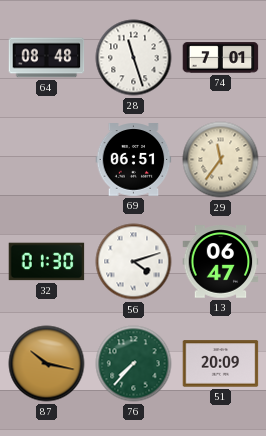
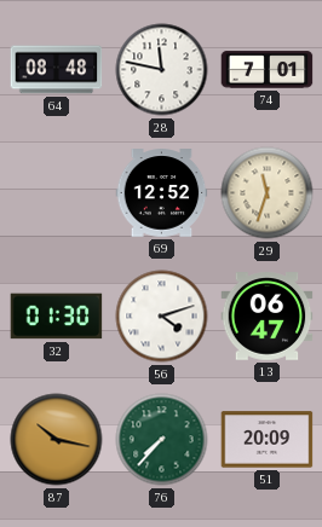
28: 11:27 -> 11:47 (162, 70)
69: 06:51 -> 12:52 (162, 193)
29: 11:36 -> 11:33 (268, 193)
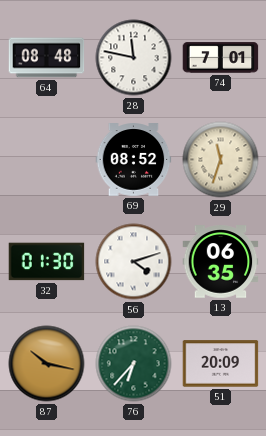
69: 12:52 -> 08:52 (134, 160)
13: 06:47 -> 06:35 (221, 262)
76: 7:37 -> 6:37 (134, 364)
